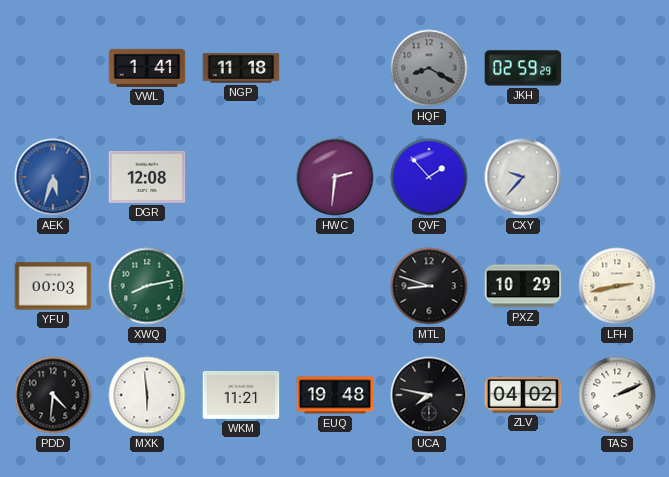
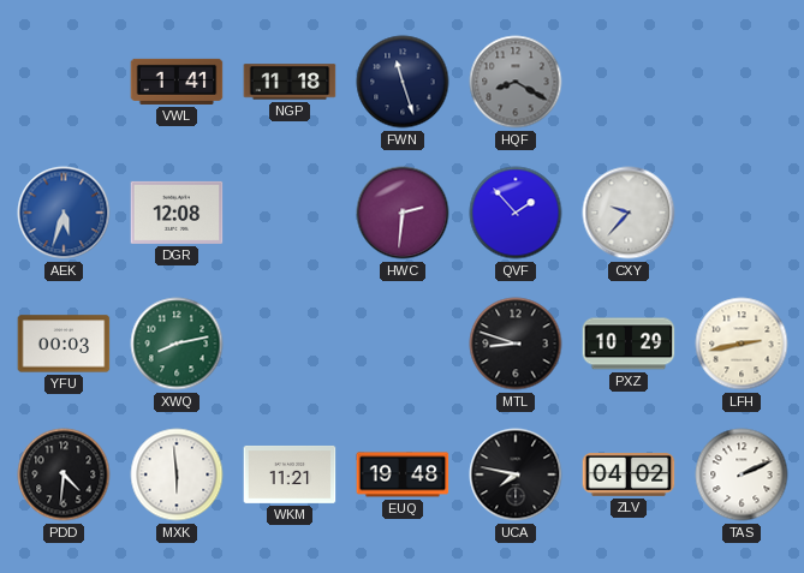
FWN: none -> 11:27 (403, 82)
JKH: 02:59 -> none (523, 68)
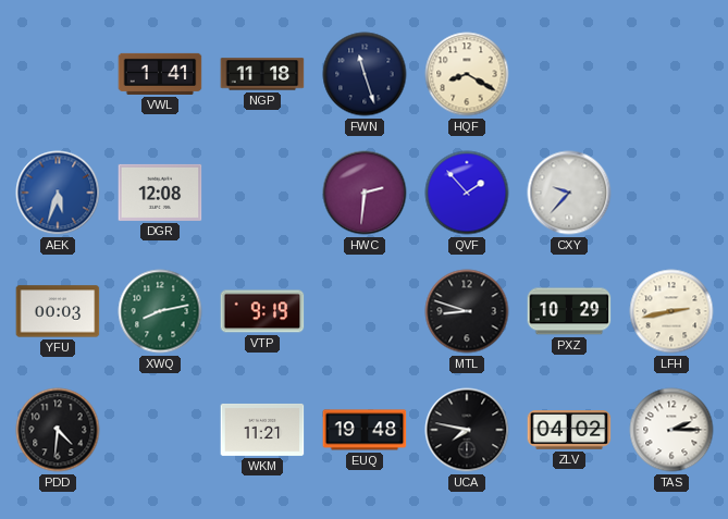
HQF dial: grey -> cream (467, 74)
VTP: none -> 9:19 (262, 311)
MXK: 5:59 -> none (177, 474)
TAS: 2:11 -> 2:15 (671, 430)
